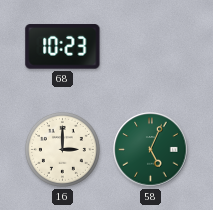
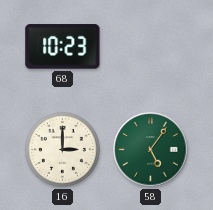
58: 5:04 -> 5:06 (151, 150)
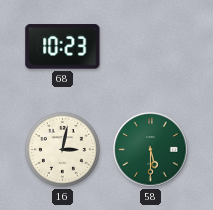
16: 3:00 -> 3:02 (62, 149)
58: 5:06 -> 5:30 (151, 150)
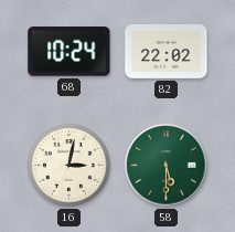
68: 10:23 -> 10:24 (70, 52)
82: none -> 22:02 (167, 52)
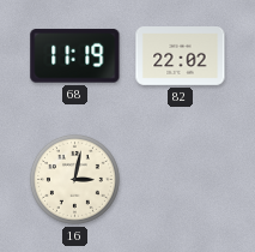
68: 10:24 -> 11:19 (75, 56)
58: 5:30 -> none (167, 166)
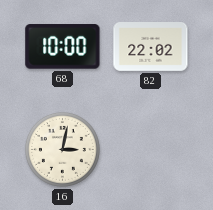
68: 11:19 -> 10:00 (63, 47)
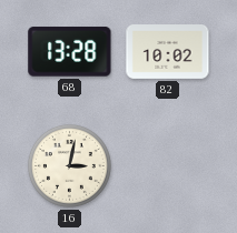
68: 10:00 -> 13:28 (70, 52)
82: 22:02 -> 10:02 (168, 52)
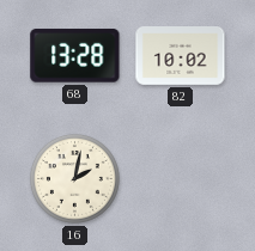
16: 3:02 -> 2:02 (74, 178)
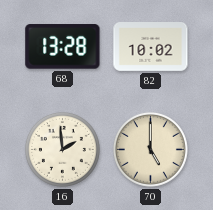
16: 2:02 -> 1:59 (62, 149)
70: none -> 5:00 (150, 149)
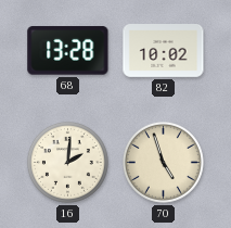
16: 1:59 -> 2:01 (67, 162)
70: 5:00 -> 4:57 (163, 162)
